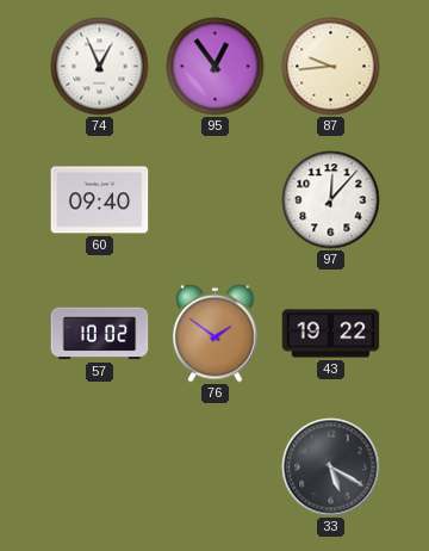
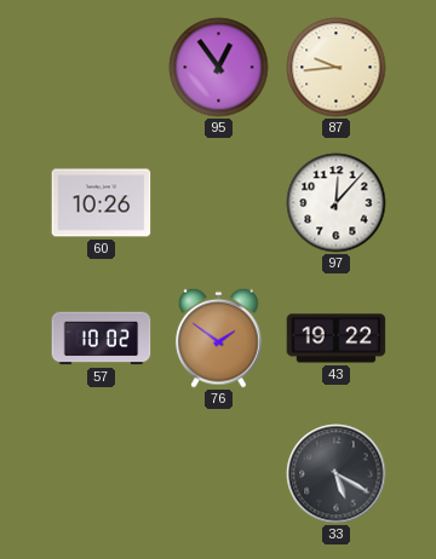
74: 12:56 -> none (100, 67)
60: 09:40 -> 10:26 (102, 203)
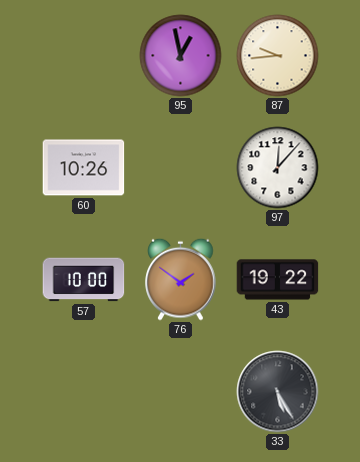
95: 12:54 -> 12:58 (181, 56)
57: 10:02 -> 10:00 (84, 280)
33: 5:20 -> 5:25 (278, 392)
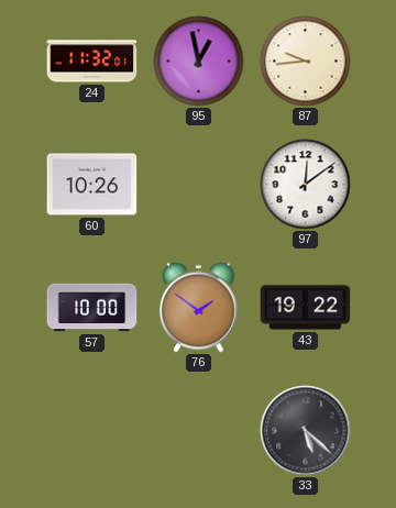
24: none -> 11:32 (92, 62)
97: 12:07 -> 12:09 (306, 185)
33: 5:25 -> 5:22 (306, 431)
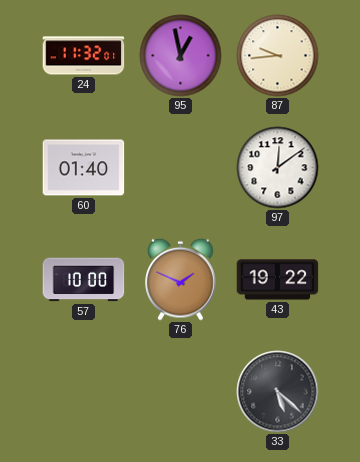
60: 10:26 -> 01:40 (84, 168)
76: 1:51 -> 1:49 (181, 279)
